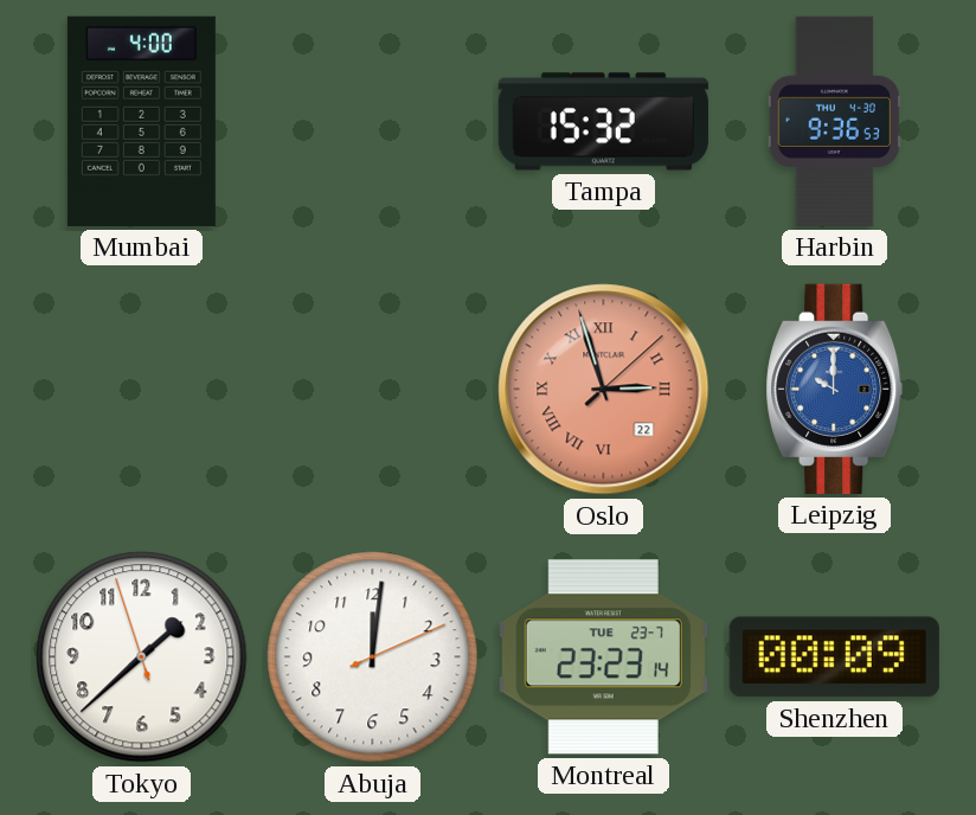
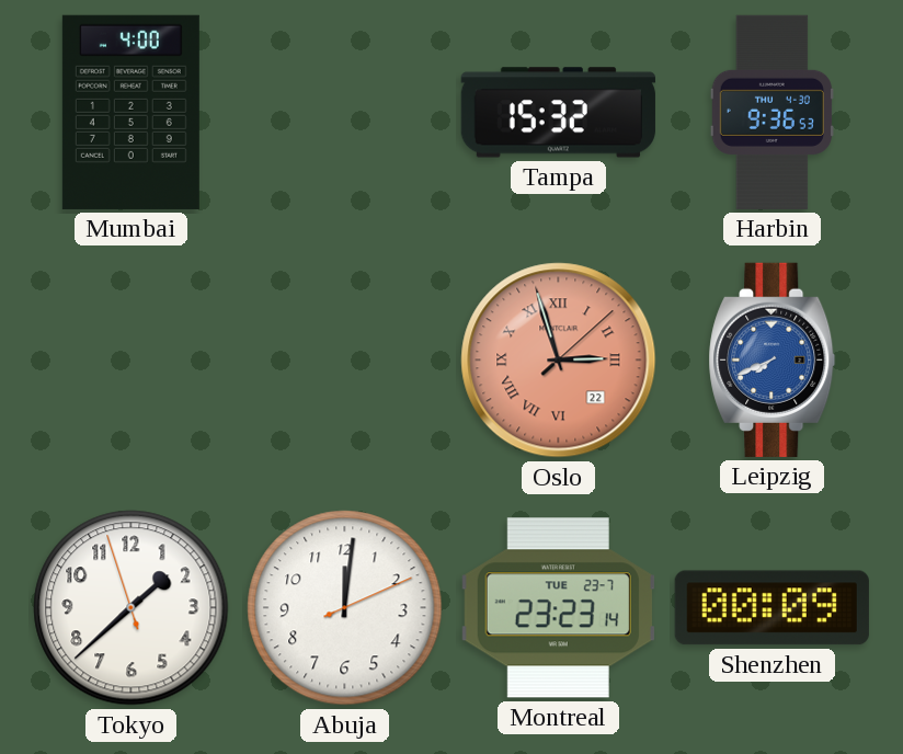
Leipzig: 10:00 -> 7:41 (773, 359)
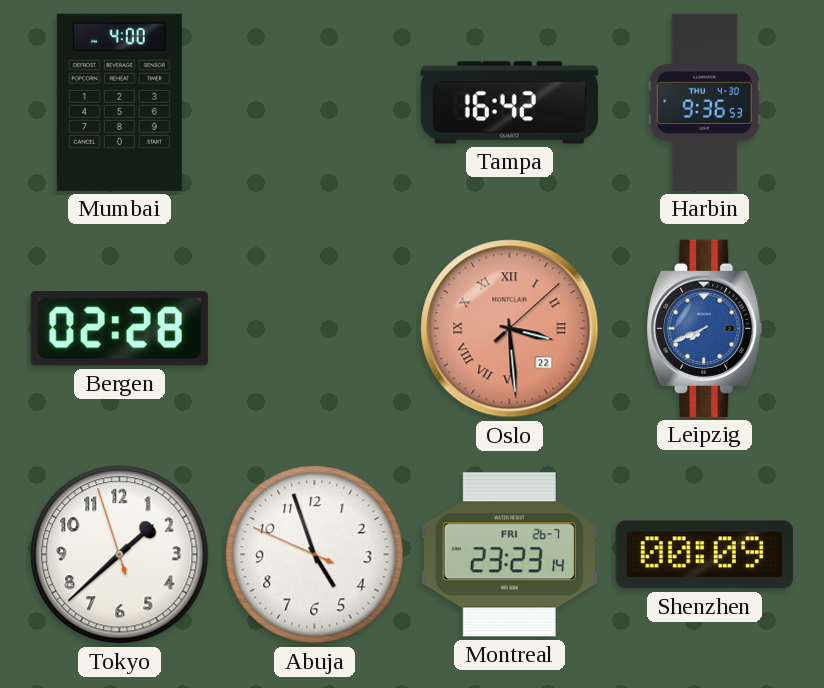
Tampa: 15:32 -> 16:42 (509, 103)
Bergen: none -> 02:28 (119, 329)
Oslo: 2:57 -> 3:29 (510, 329)
Abuja: 12:01 -> 4:56 (315, 555)
Montreal date: TUE 23-7 -> FRI 26-7 (509, 555)
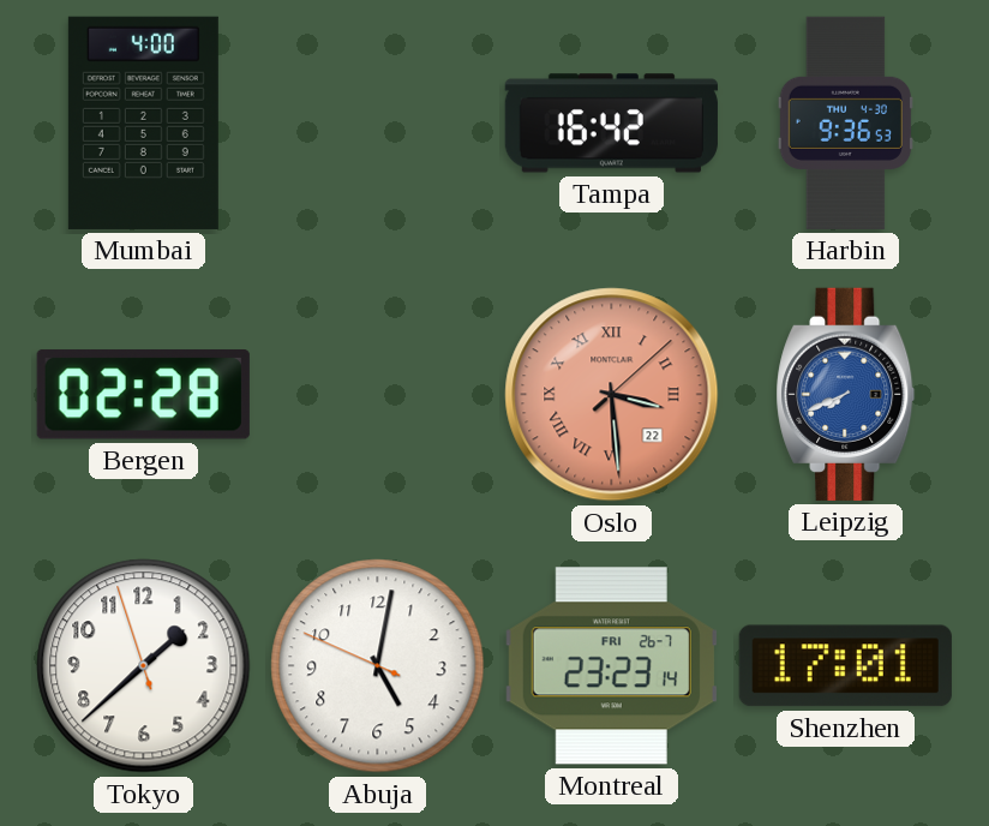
Abuja: 4:56 -> 5:01 (378, 666)
Shenzhen: 00:09 -> 17:01 (845, 666)
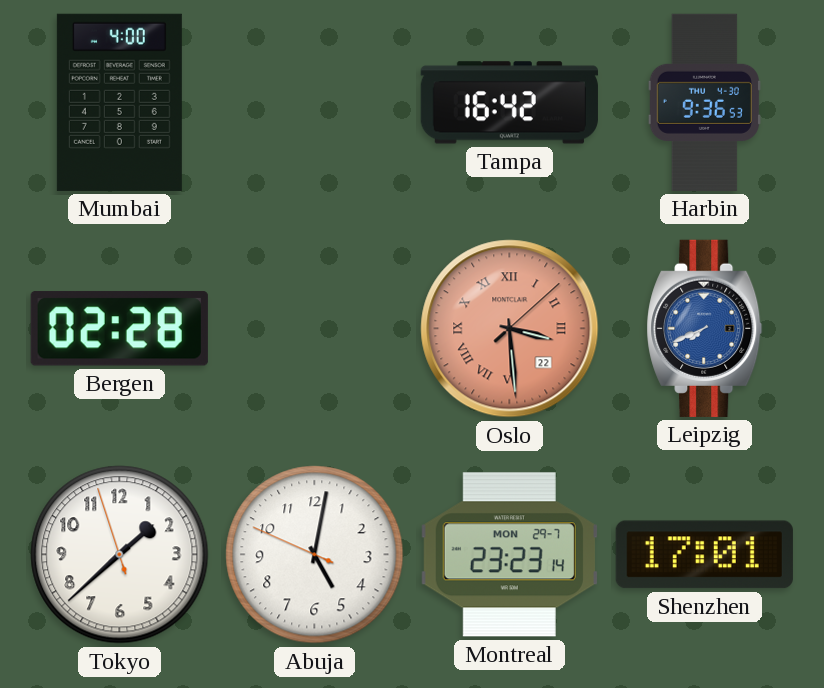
Montreal date: FRI 26-7 -> MON 29-7 (509, 555)
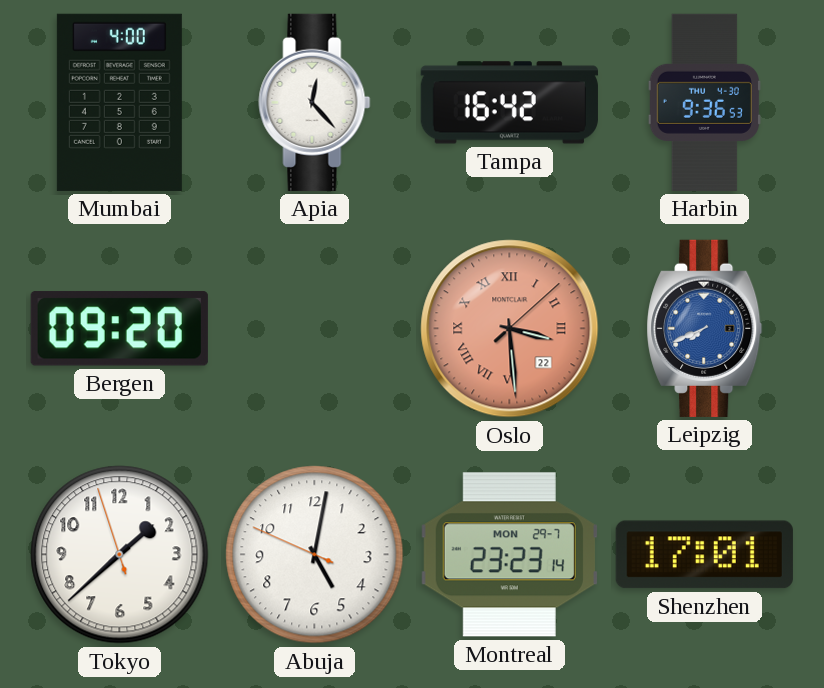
Apia: none -> 12:23 (315, 102)
Bergen: 02:28 -> 09:20 (119, 329)
